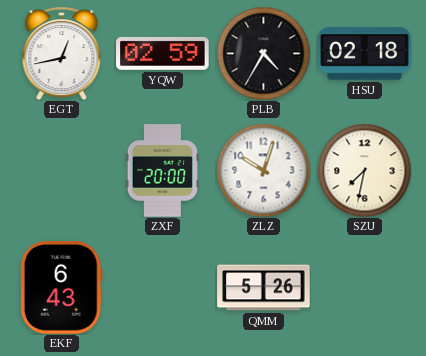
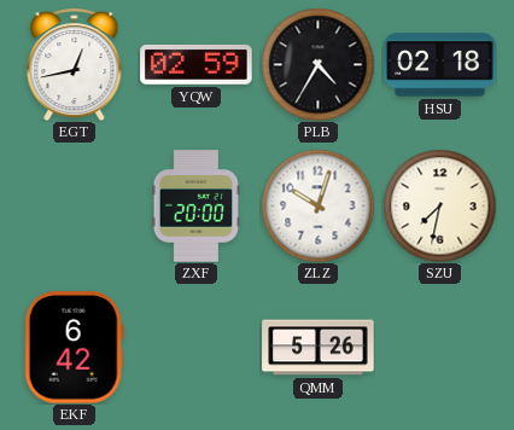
EKF: 6:43 -> 6:42 (74, 348)
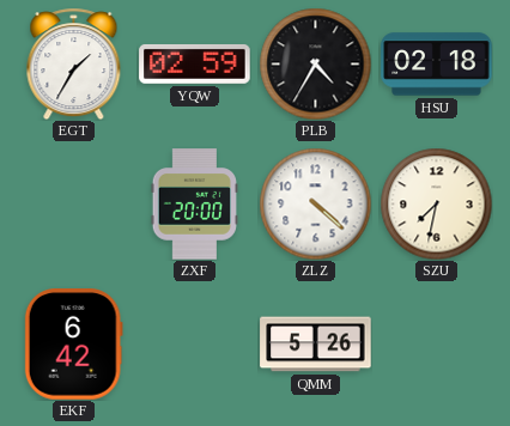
EGT: 12:43 -> 1:35 (74, 63)
ZLZ: 10:03 -> 4:22 (315, 203)
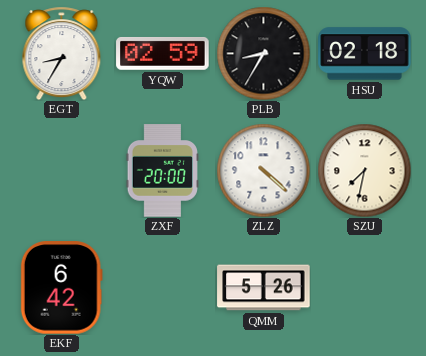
EGT: 1:35 -> 8:35 (62, 53)
PLB: 4:35 -> 8:35 (263, 53)
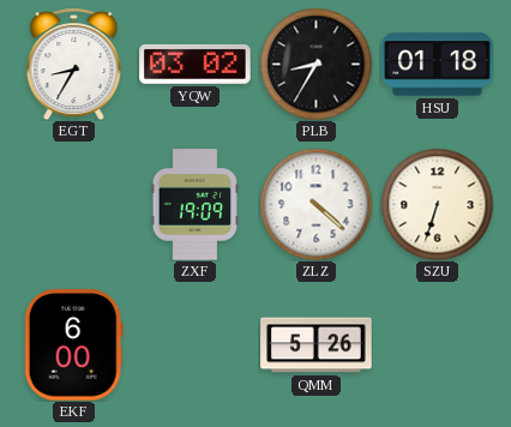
YQW: 02:59 -> 03:02 (196, 64)
HSU: 02:18 -> 01:18 (438, 65)
ZXF: 20:00 -> 19:09 (194, 205)
SZU: 7:32 -> 6:33 (437, 204)
EKF: 6:42 -> 6:00 (73, 345)
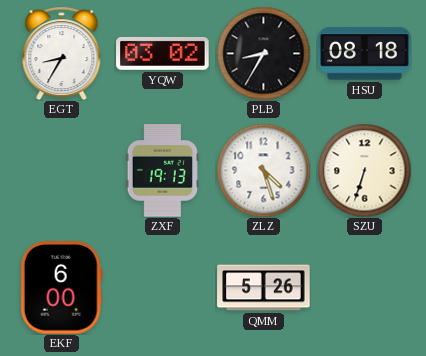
HSU: 01:18 -> 08:18 (365, 54)
ZXF: 19:09 -> 19:13 (162, 171)
ZLZ: 4:22 -> 4:27 (263, 170)
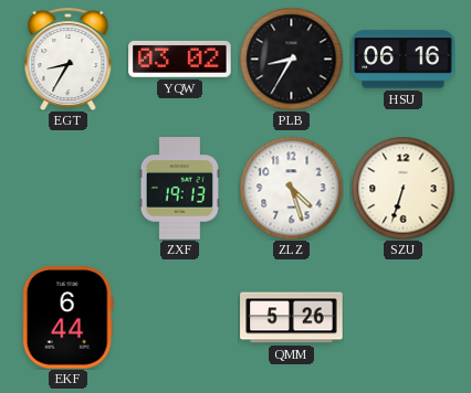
HSU: 08:18 -> 06:16 (404, 60)
EKF: 6:00 -> 6:44 (67, 318)
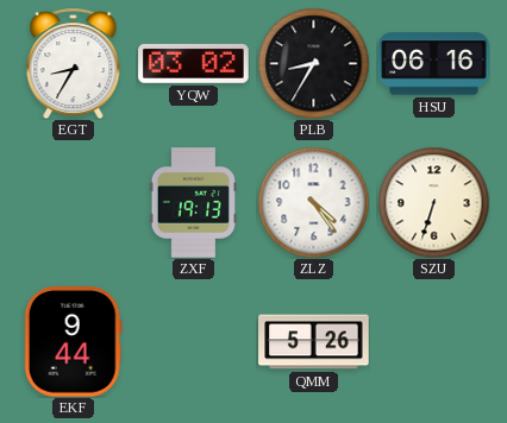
ZLZ: 4:27 -> 4:24 (313, 202)
EKF: 6:44 -> 9:44 (73, 342)
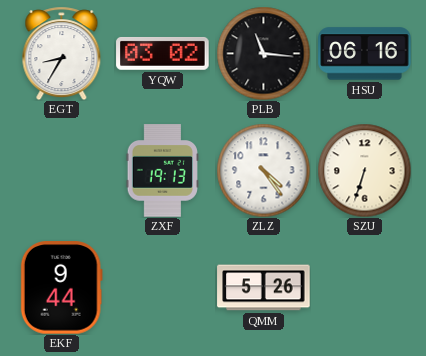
PLB: 8:35 -> 11:16 (263, 53)
